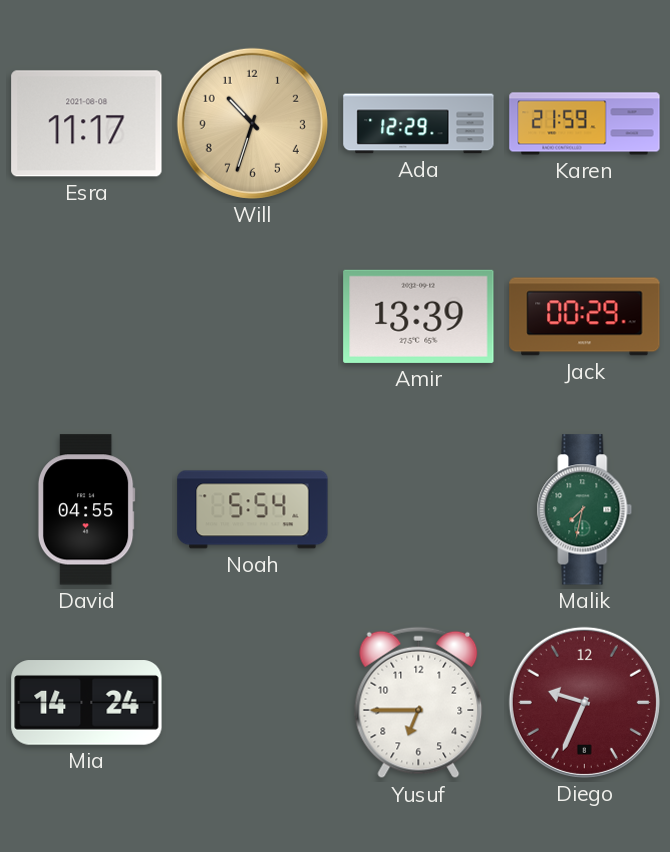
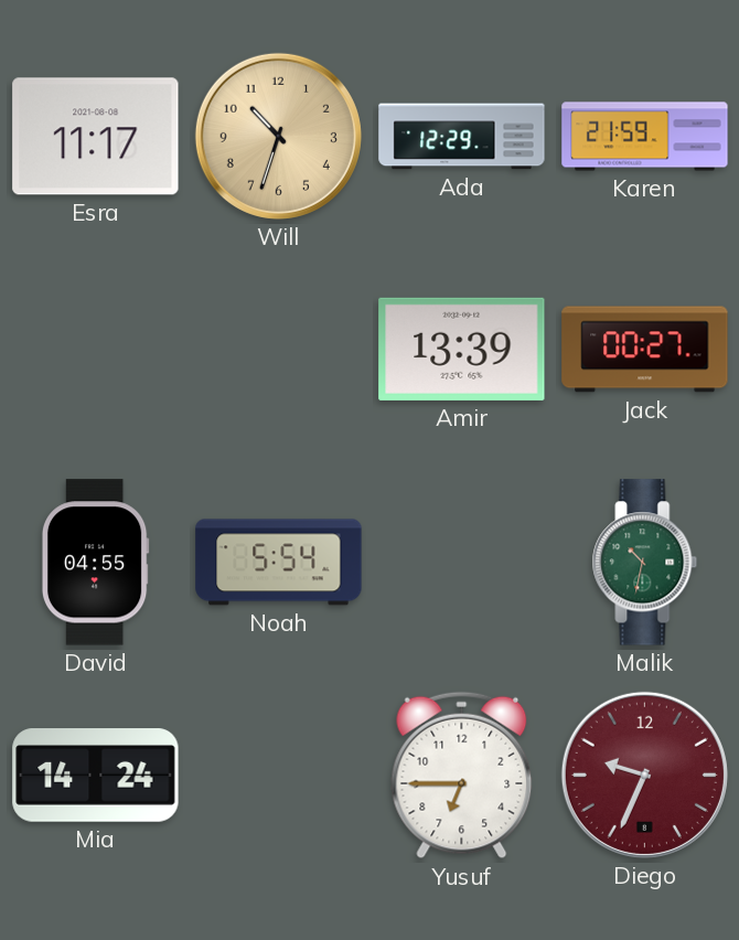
Jack: 00:29 -> 00:27 (645, 350)
Malik: 7:32 -> 10:32 (645, 563)
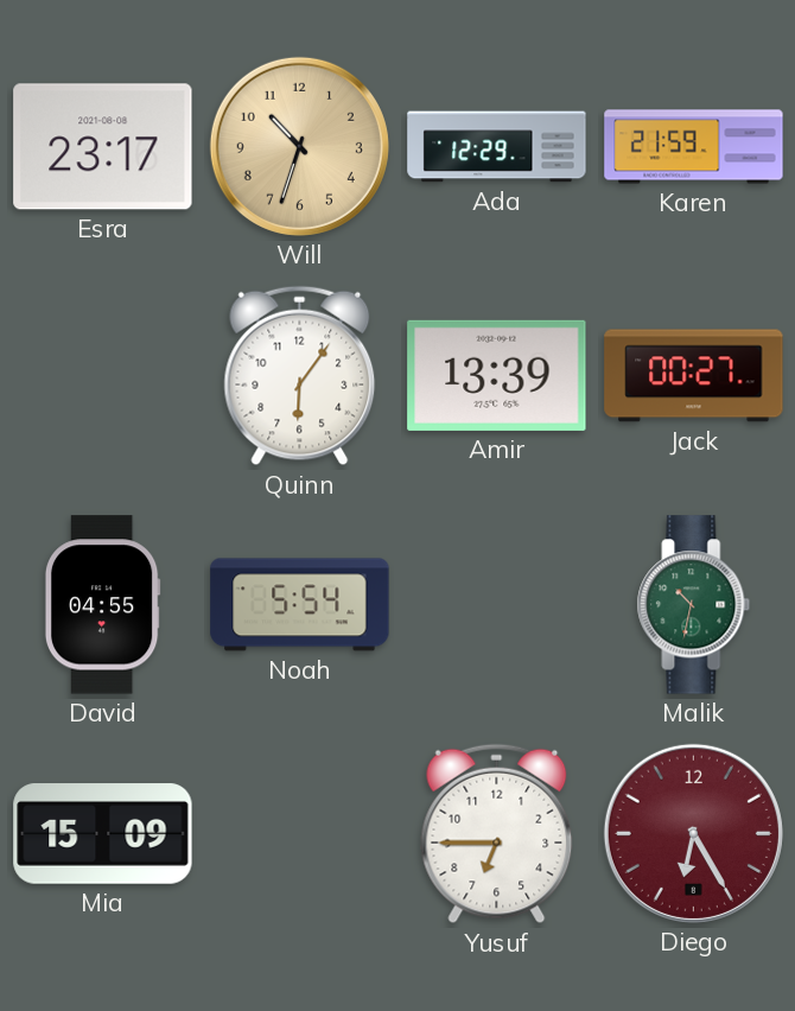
Esra: 11:17 -> 23:17 (103, 147)
Quinn: none -> 6:06 (300, 376)
Mia: 14:24 -> 15:09 (103, 834)
Diego: 9:34 -> 6:25 (693, 833)
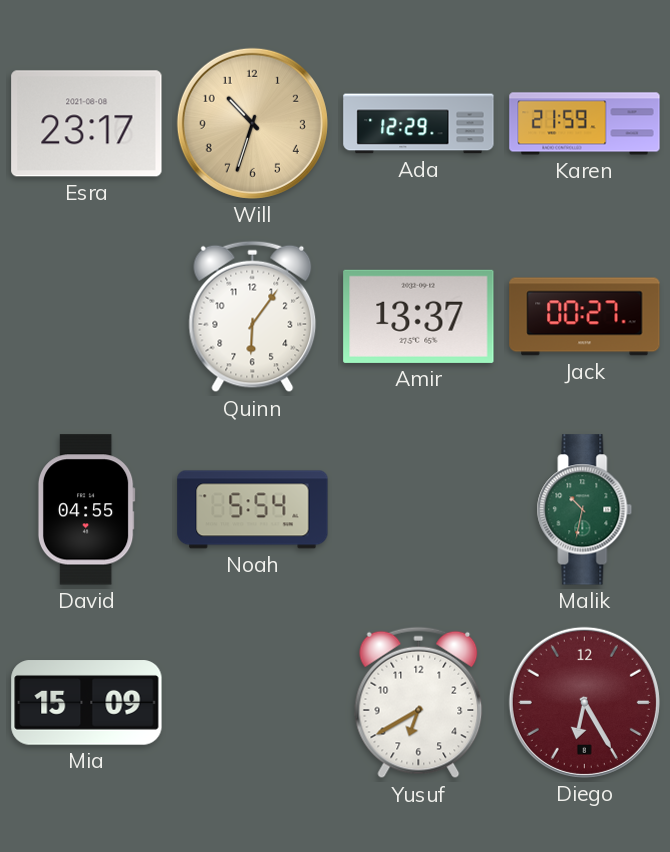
Amir: 13:39 -> 13:37 (419, 316)
Yusuf: 6:45 -> 6:40 (419, 703)
